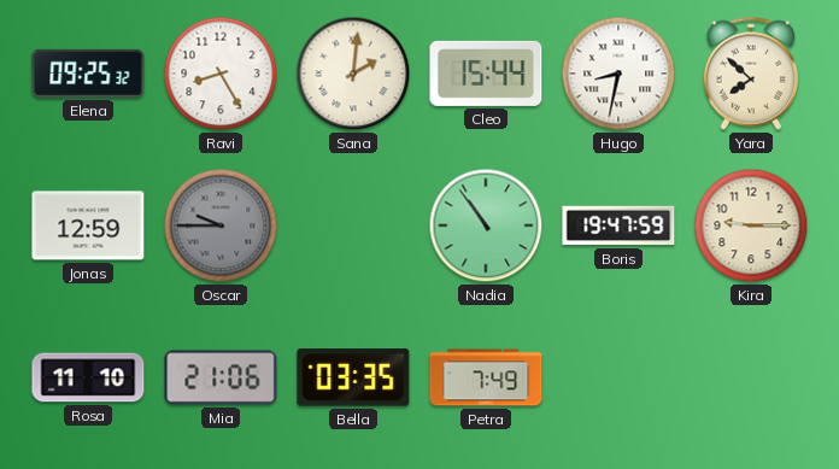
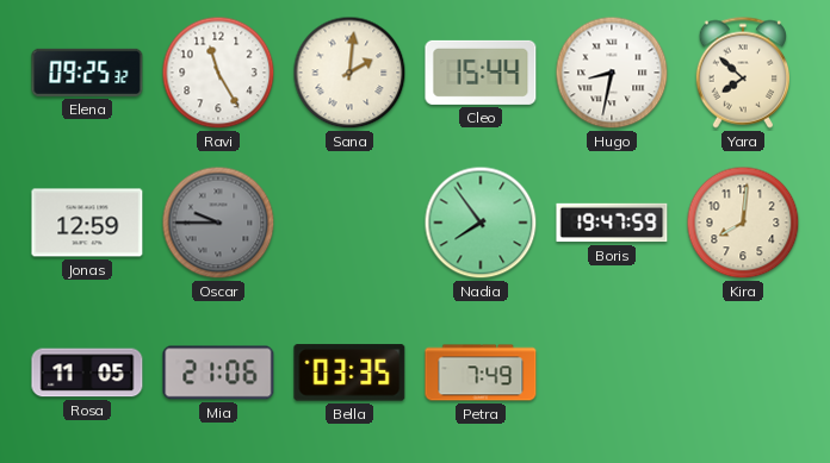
Ravi: 8:25 -> 11:25 (218, 73)
Nadia: 10:54 -> 7:54 (481, 223)
Kira: 9:15 -> 8:01 (743, 223)
Rosa: 11:10 -> 11:05 (87, 373)
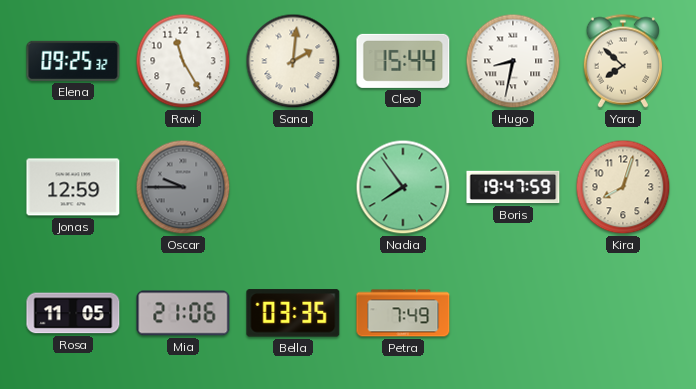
Kira: 8:01 -> 8:03 (623, 187)
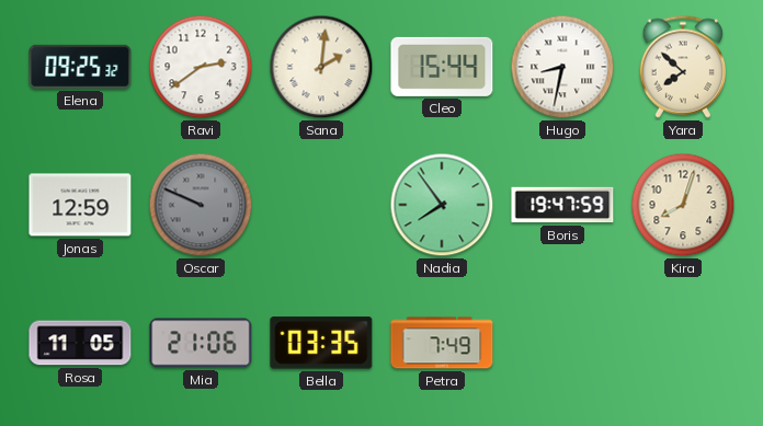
Ravi: 11:25 -> 2:39 (201, 67)
Oscar: 9:45 -> 9:49 (201, 205)
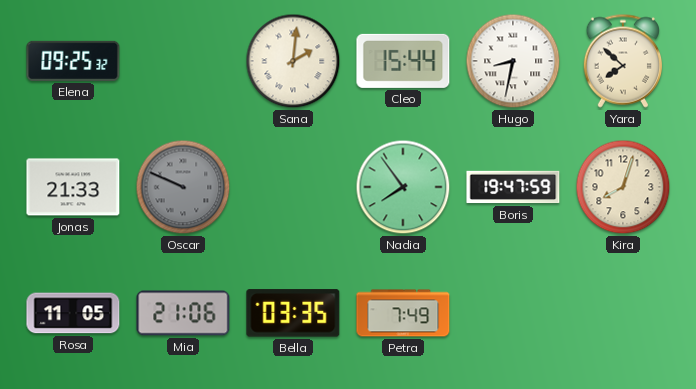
Ravi: 2:39 -> none (201, 67)
Jonas: 12:59 -> 21:33 (73, 187)
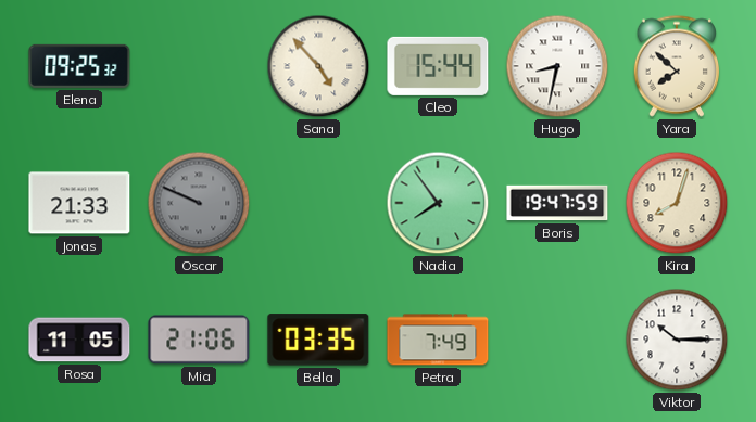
Sana: 2:01 -> 4:53 (318, 66)
Viktor: none -> 10:15 (677, 340)
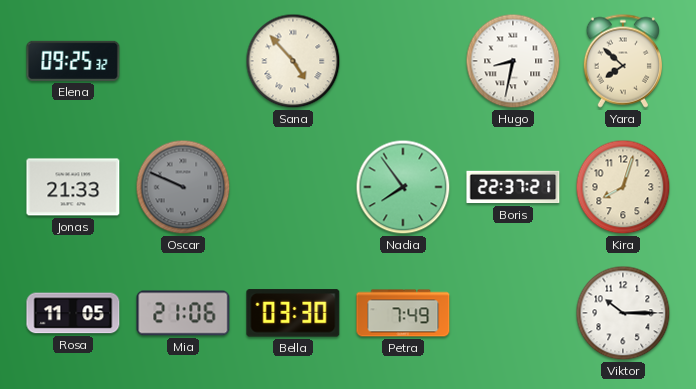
Cleo: 15:44 -> none (438, 66)
Boris: 19:47 -> 22:37 (513, 187)
Bella: 03:35 -> 03:30 (293, 313)
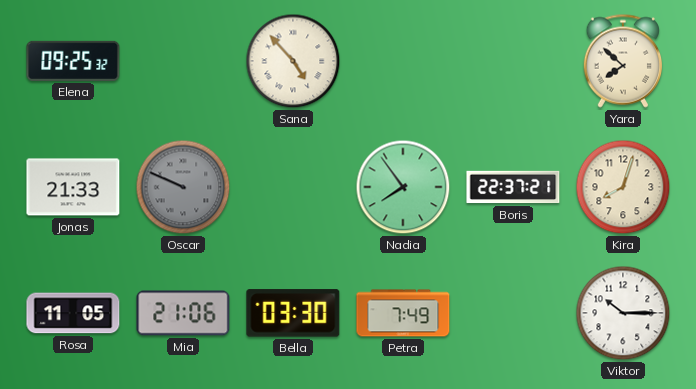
Hugo: 8:32 -> none (513, 61)
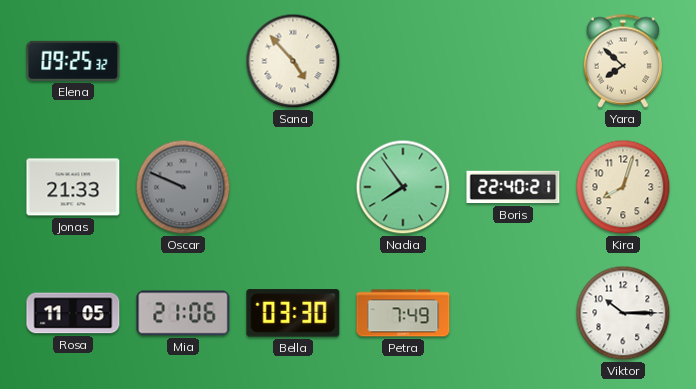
Boris: 22:37 -> 22:40 (513, 187)
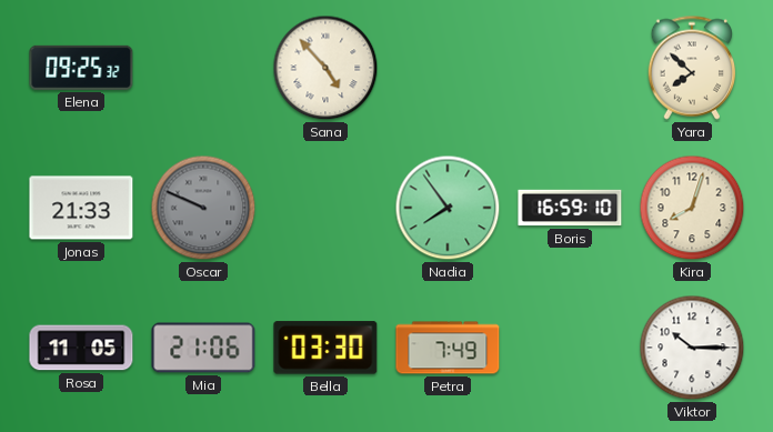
Boris: 22:40 -> 16:59 (570, 208)
